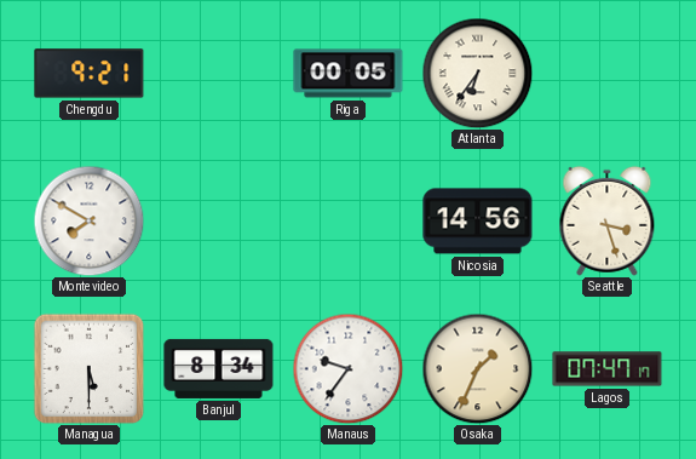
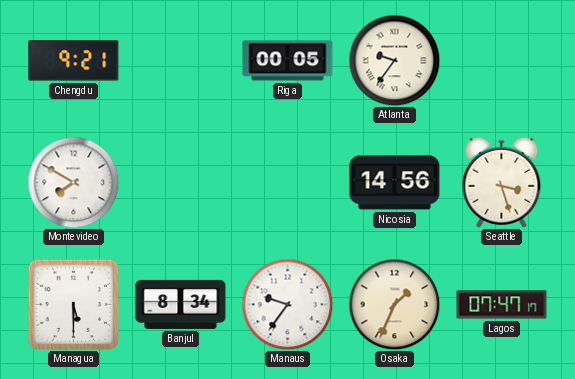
Atlanta: 6:36 -> 9:36 (394, 60)
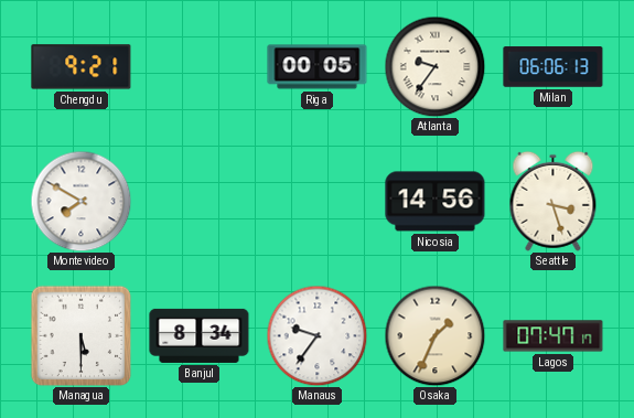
Milan: none -> 06:06 (554, 67)
